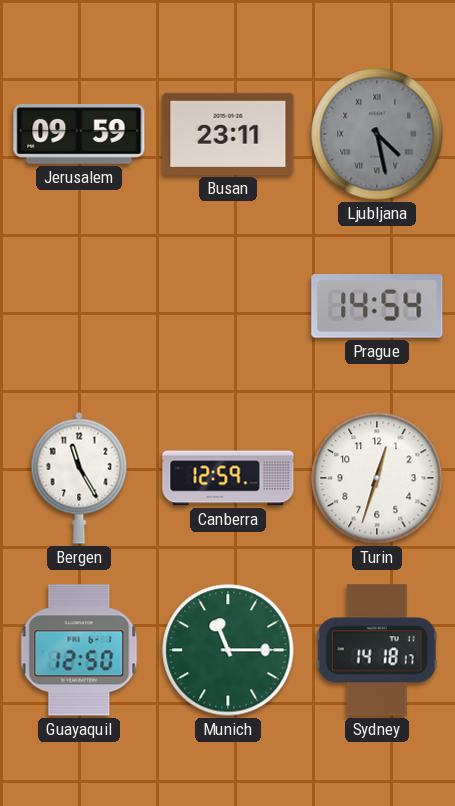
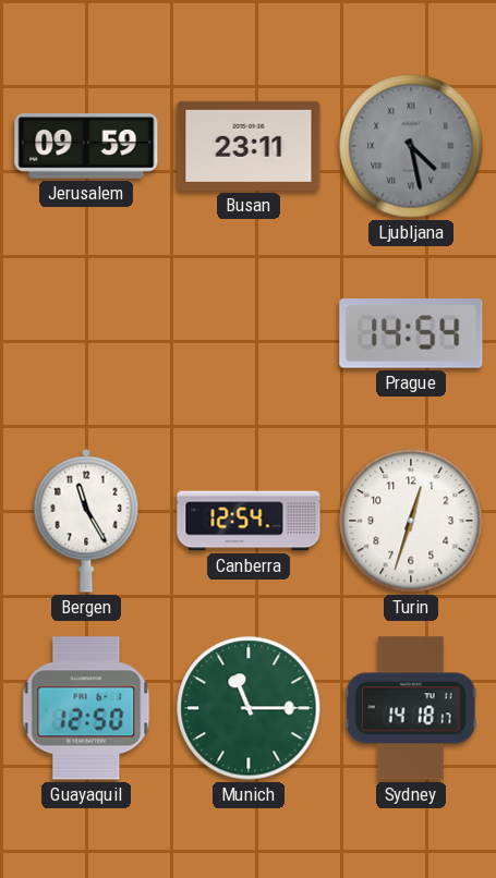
Canberra: 12:59 -> 12:54 (249, 521)
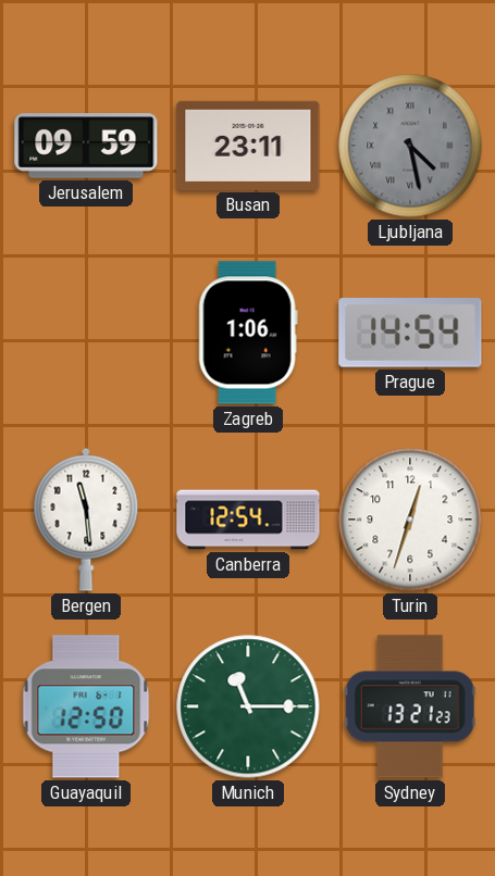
Zagreb: none -> 1:06 (248, 333)
Bergen: 11:25 -> 11:29 (86, 520)
Sydney: 14:18 -> 13:21 (410, 706)
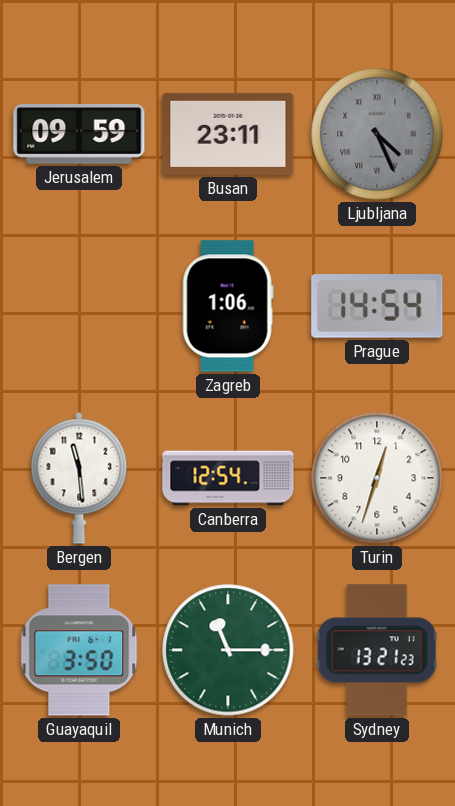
Ljubljana: 4:28 -> 4:26 (377, 134)
Guayaquil: 12:50 -> 3:50 (79, 650)
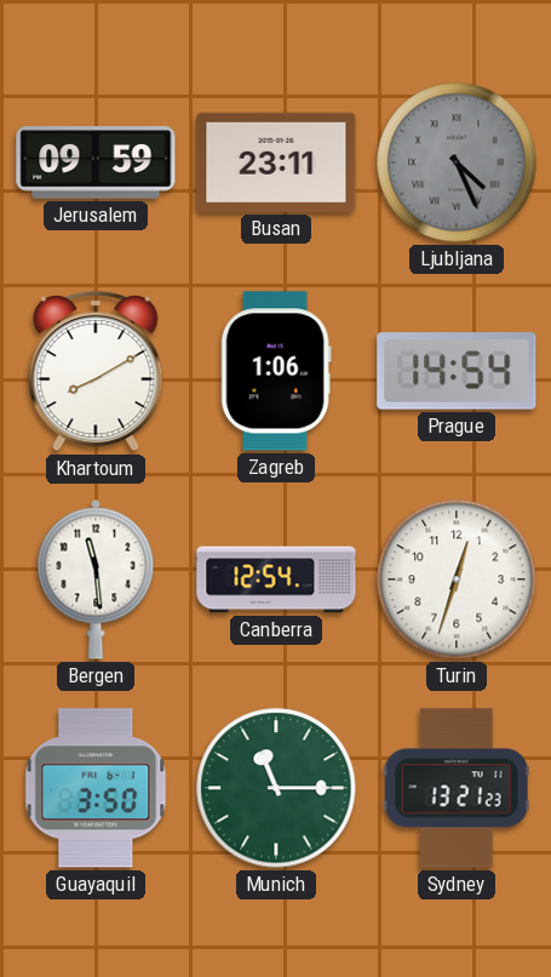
Khartoum: none -> 8:10 (96, 372)
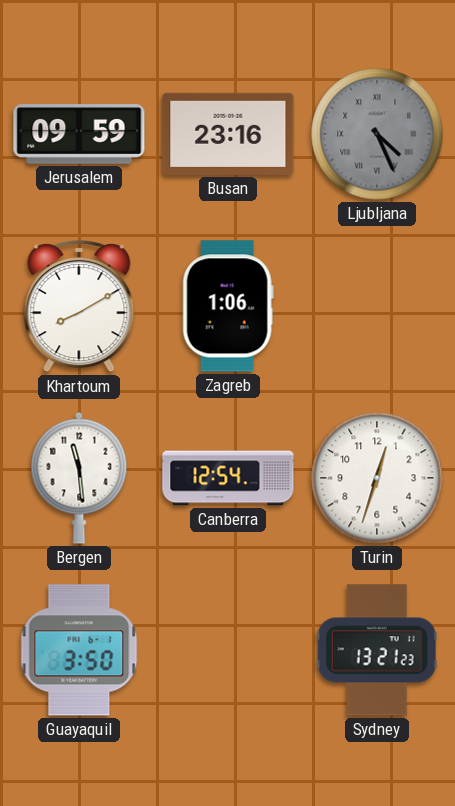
Busan: 23:11 -> 23:16 (228, 134)
Prague: 14:54 -> none (457, 371)
Munich: 11:15 -> none (276, 788)
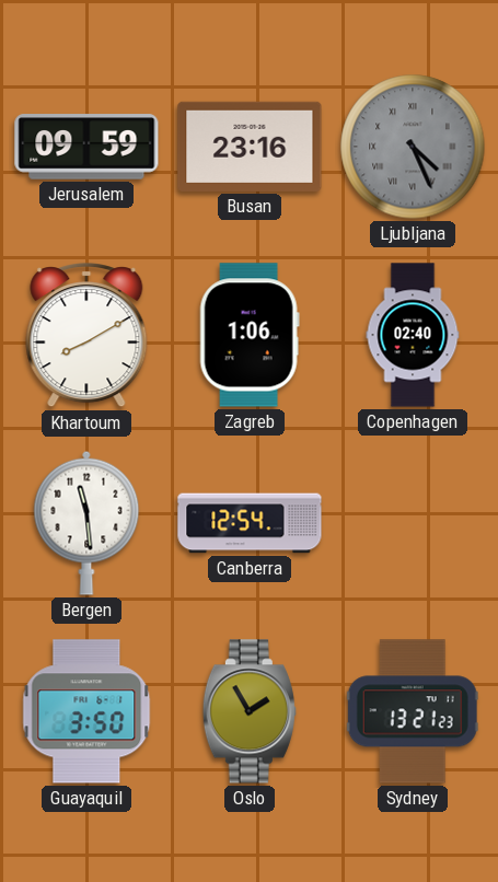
Copenhagen: none -> 02:40 (413, 335)
Turin: 12:33 -> none (377, 478)
Oslo: none -> 1:55 (250, 711)
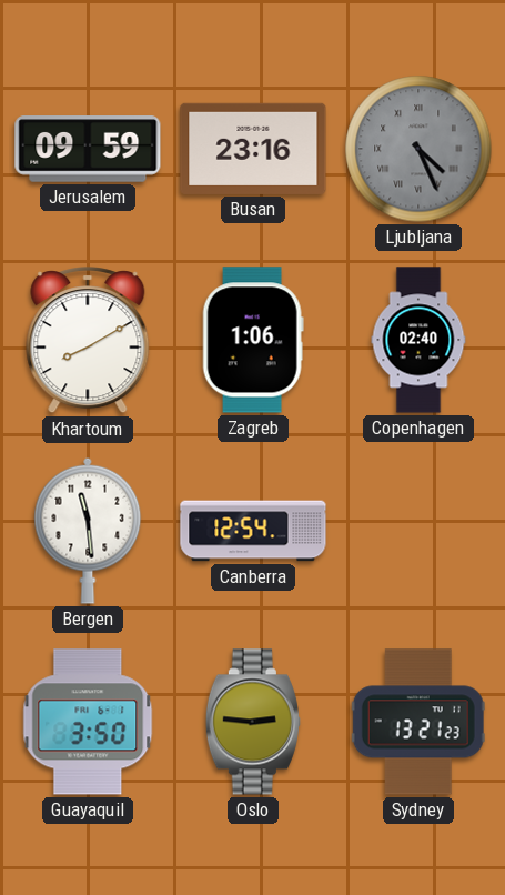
Oslo: 1:55 -> 2:46 (253, 722)
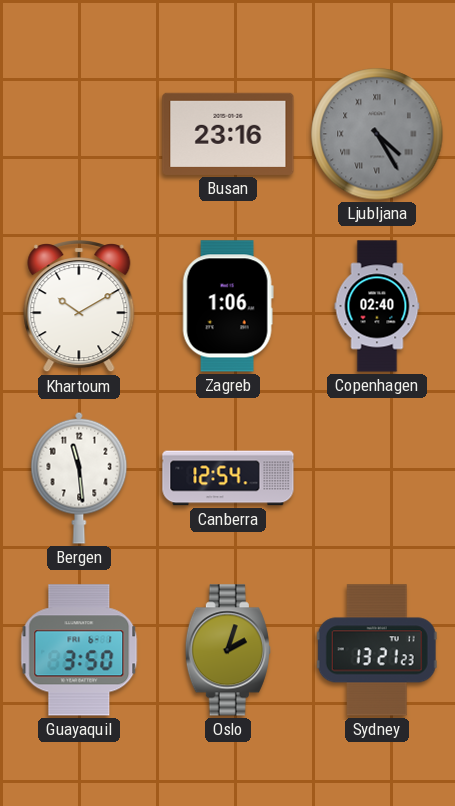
Jerusalem: 09:59 -> none (88, 149)
Ljubljana: 4:26 -> 4:25 (377, 134)
Khartoum: 8:10 -> 10:10 (79, 307)
Oslo: 2:46 -> 2:03 (228, 650)
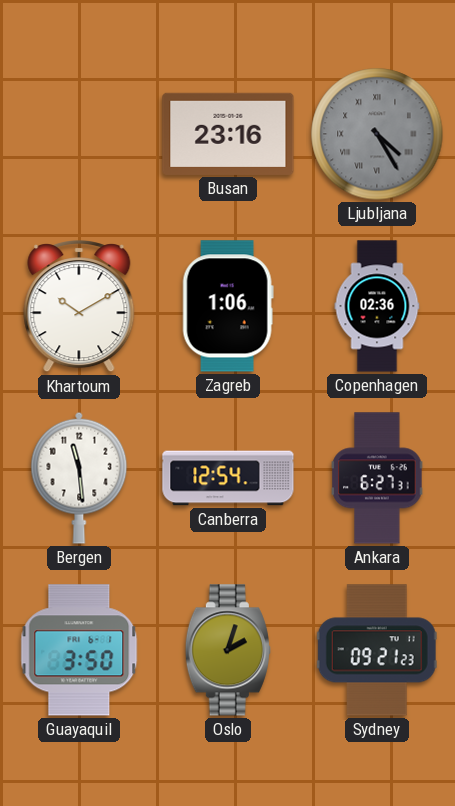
Copenhagen: 02:40 -> 02:36 (377, 306)
Ankara: none -> 6:27 (377, 478)
Sydney: 13:21 -> 09:21 (377, 650)
